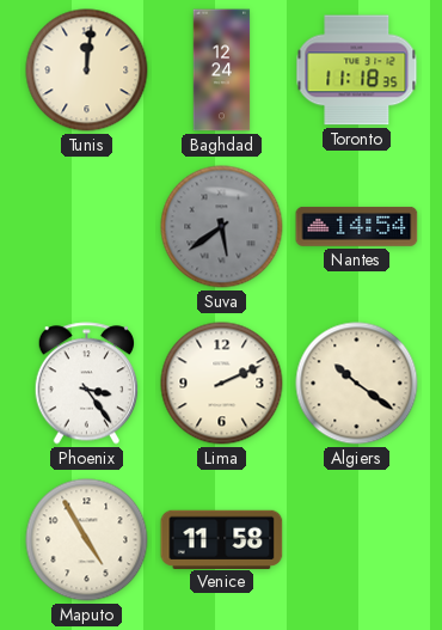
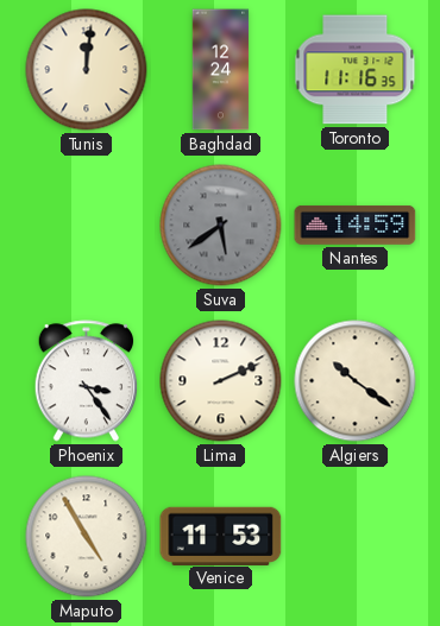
Toronto: 11:18 -> 11:16 (356, 70)
Nantes: 14:54 -> 14:59 (356, 225)
Venice: 11:58 -> 11:53 (221, 536)
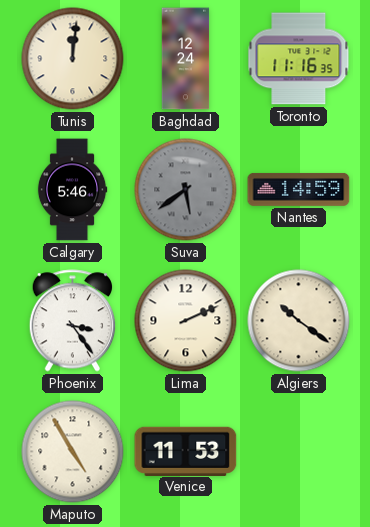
Calgary: none -> 5:46 (72, 190)
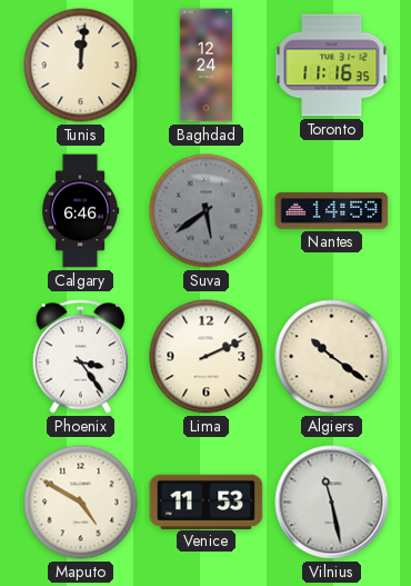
Calgary: 5:46 -> 6:46 (80, 211)
Maputo: 4:55 -> 4:50 (81, 503)
Vilnius: none -> 11:28 (332, 503)
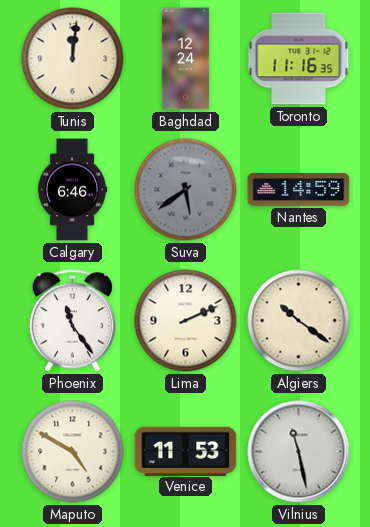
Phoenix: 3:24 -> 11:24 (73, 321)
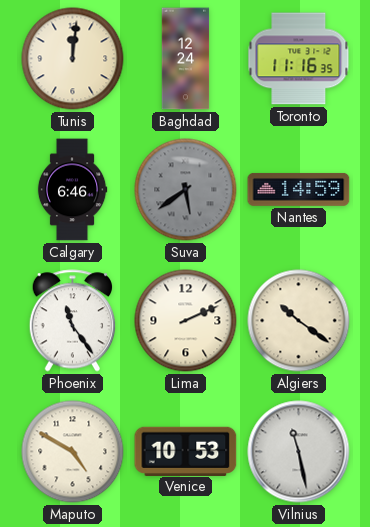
Venice: 11:53 -> 10:53 (186, 451)
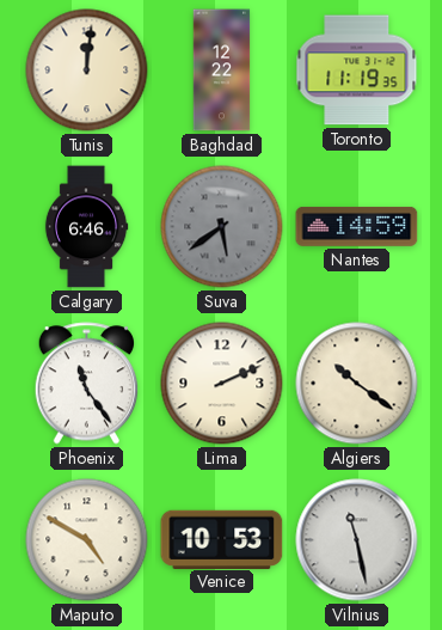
Baghdad: 12:24 -> 12:22 (222, 71)
Toronto: 11:16 -> 11:19 (357, 71)
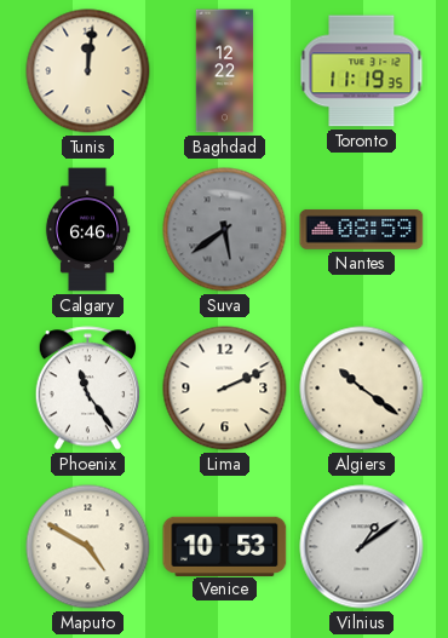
Nantes: 14:59 -> 08:59 (362, 229)
Vilnius: 11:28 -> 1:09 (362, 547)
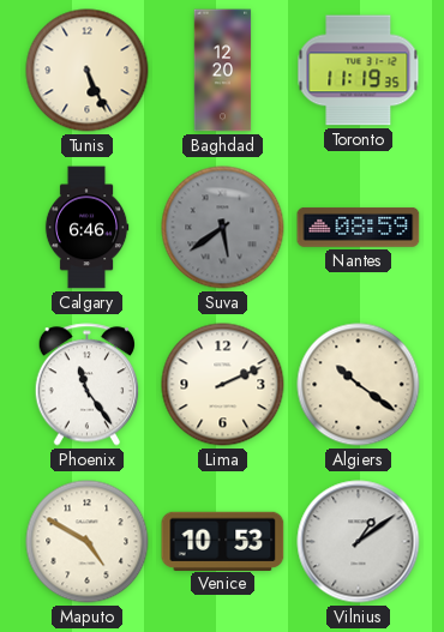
Tunis: 12:01 -> 5:26 (88, 71)
Baghdad: 12:22 -> 12:20 (223, 71)
